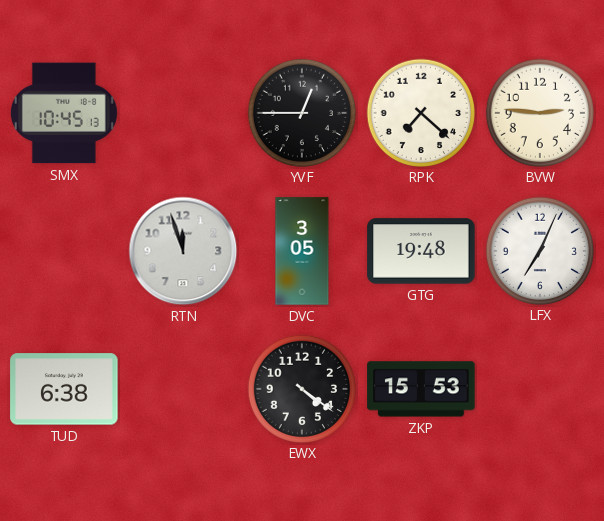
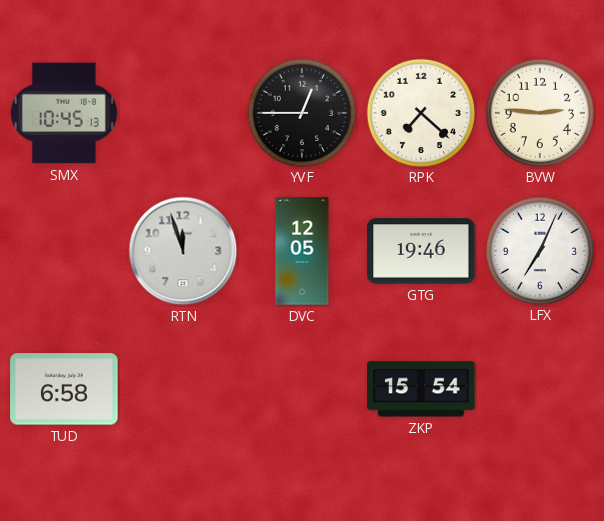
DVC: 3:05 -> 12:05 (302, 251)
GTG: 19:48 -> 19:46 (421, 251)
TUD: 6:38 -> 6:58 (64, 389)
EWX: 4:21 -> none (301, 388)
ZKP: 15:53 -> 15:54 (421, 389)
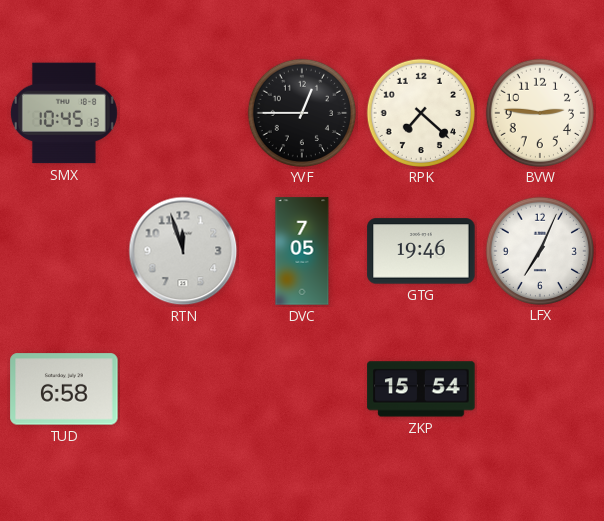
DVC: 12:05 -> 7:05 (302, 251)
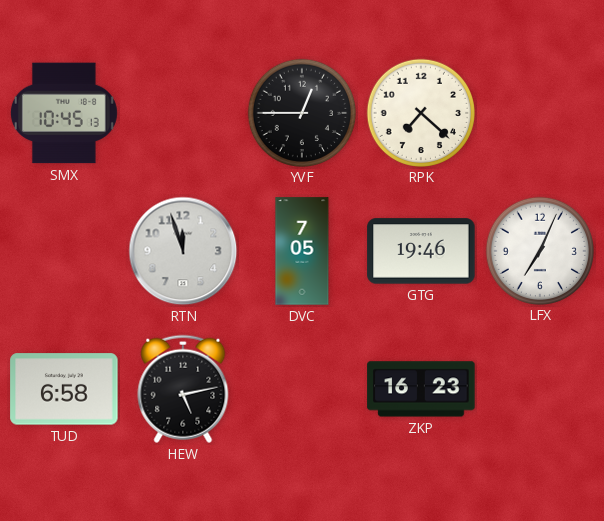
BVW: 2:46 -> none (539, 112)
HEW: none -> 5:13 (183, 389)
ZKP: 15:54 -> 16:23 (421, 389)
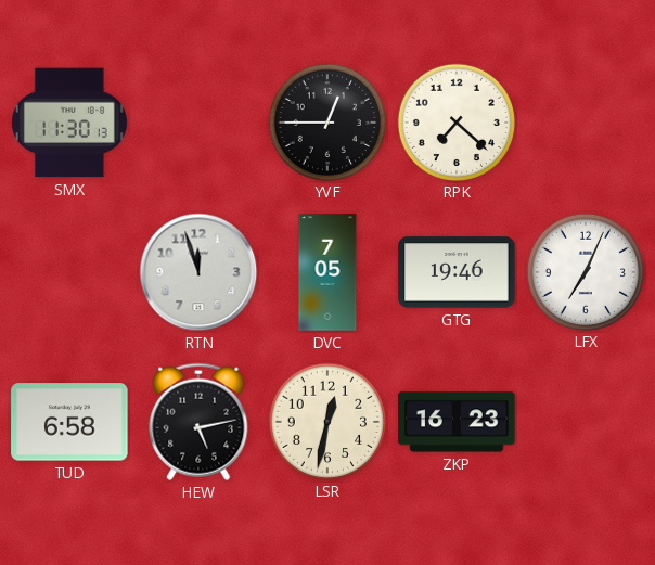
SMX: 10:45 -> 11:30 (69, 123)
LSR: none -> 12:32 (326, 421)
